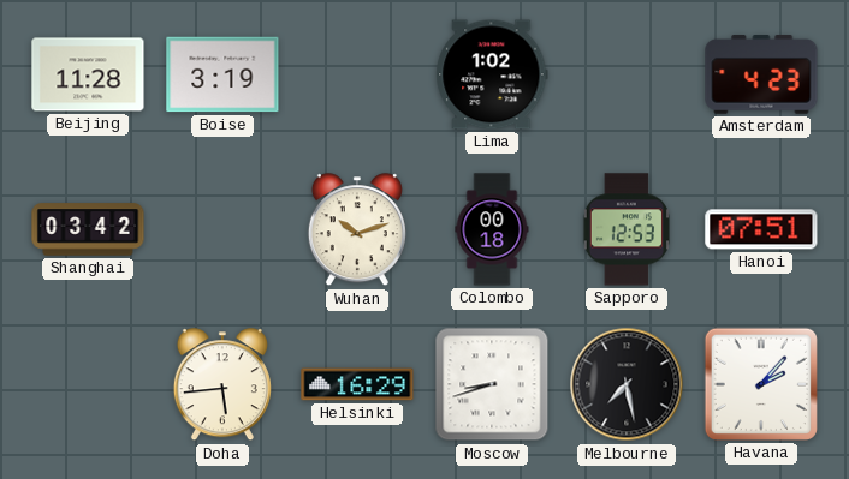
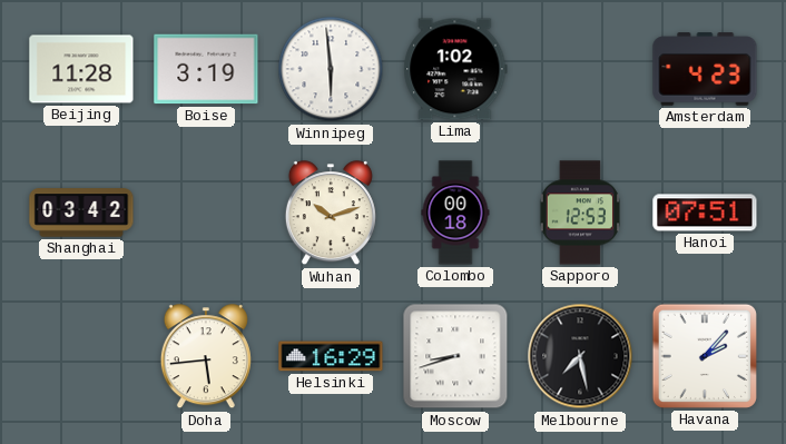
Winnipeg: none -> 5:59 (331, 69)
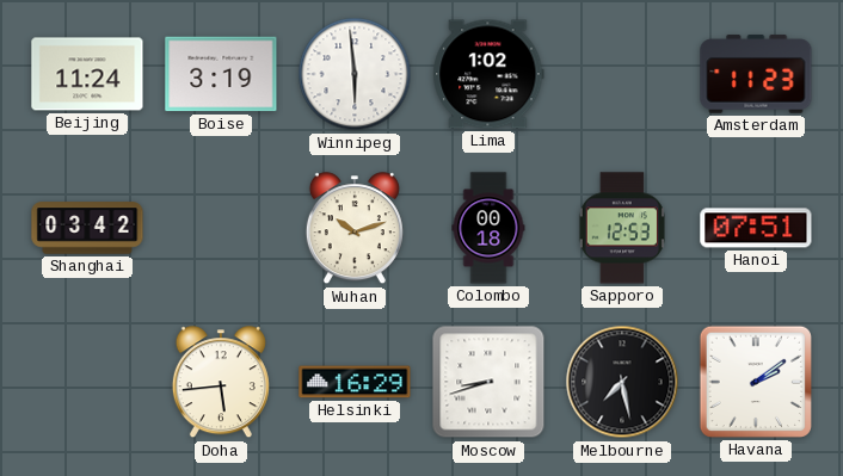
Beijing: 11:28 -> 11:24 (87, 74)
Amsterdam: 4:23 -> 11:23 (756, 74)
Havana: 2:07 -> 2:09 (756, 382)
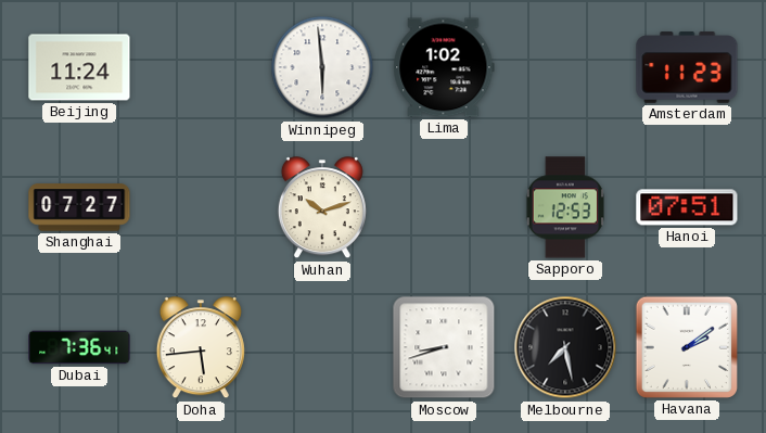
Boise: 3:19 -> none (221, 74)
Shanghai: 03:42 -> 07:27 (79, 207)
Colombo: 00:18 -> none (488, 228)
Dubai: none -> 7:36 (79, 347)
Helsinki: 16:29 -> none (355, 382)
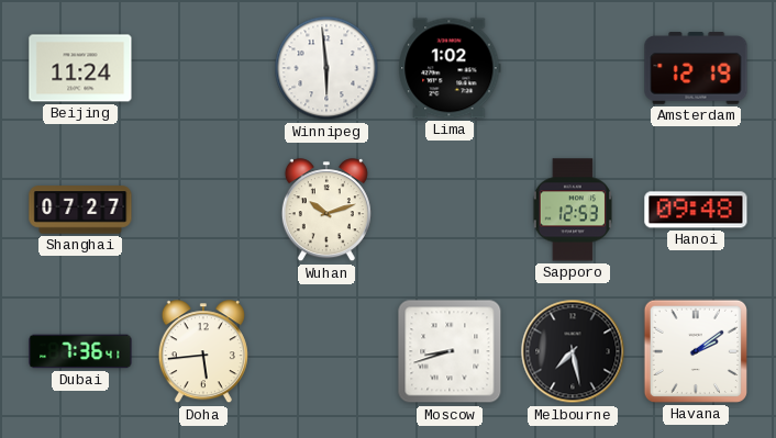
Amsterdam: 11:23 -> 12:19 (696, 68)
Hanoi: 07:51 -> 09:48 (696, 210)
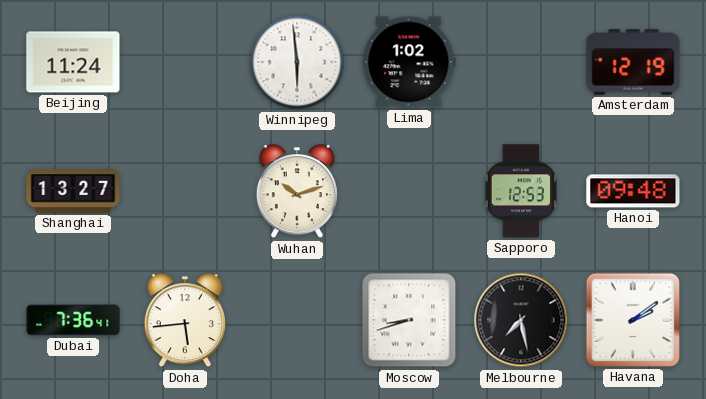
Shanghai: 07:27 -> 13:27 (73, 191)
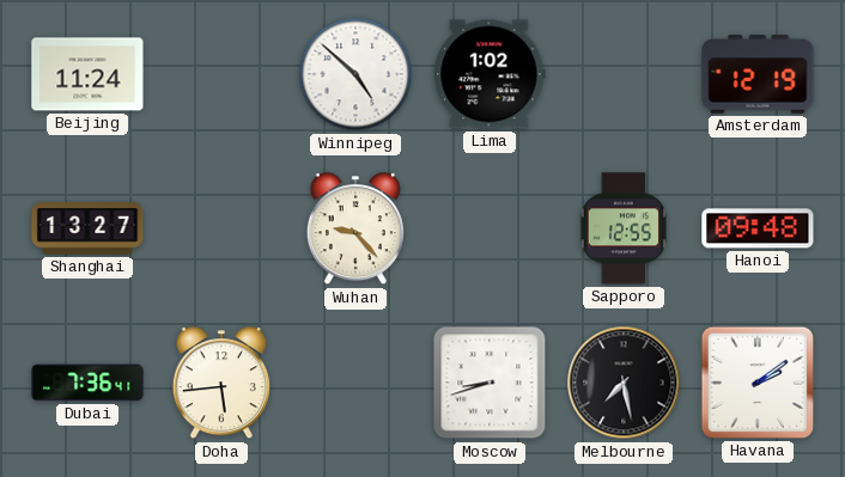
Winnipeg: 5:59 -> 4:52 (355, 74)
Wuhan: 10:12 -> 9:23 (355, 230)
Sapporo: 12:53 -> 12:55 (622, 228)
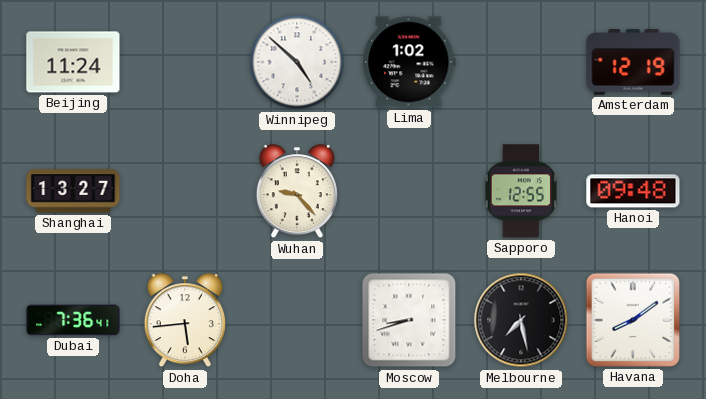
Havana: 2:09 -> 8:09 (633, 320)
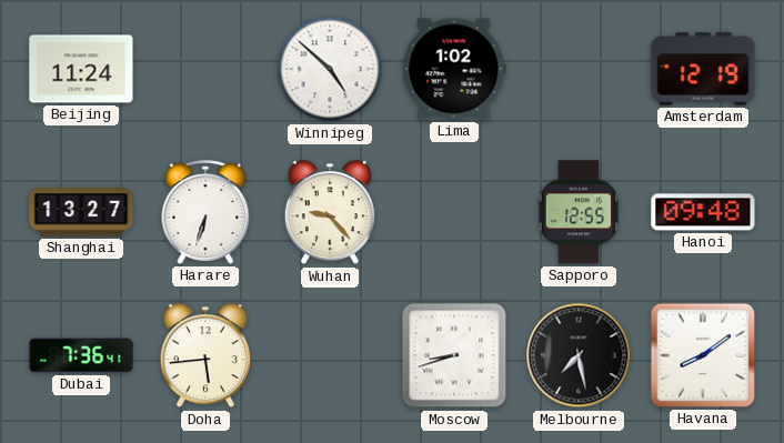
Harare: none -> 6:33 (205, 212)
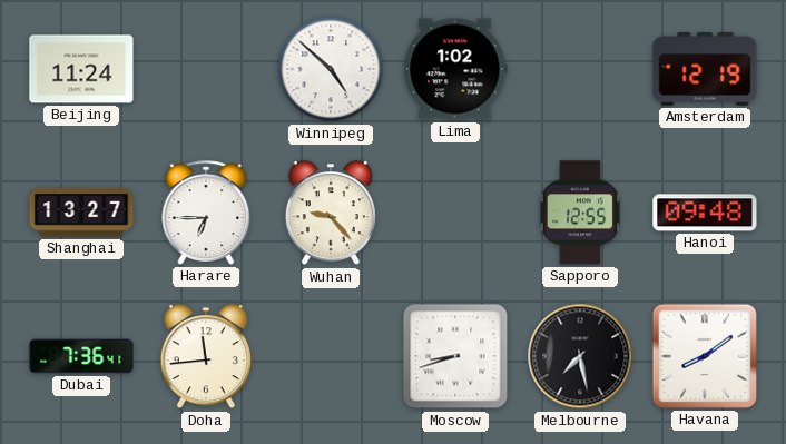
Harare: 6:33 -> 6:45 (206, 213)
Doha: 5:44 -> 11:44 (206, 357)
